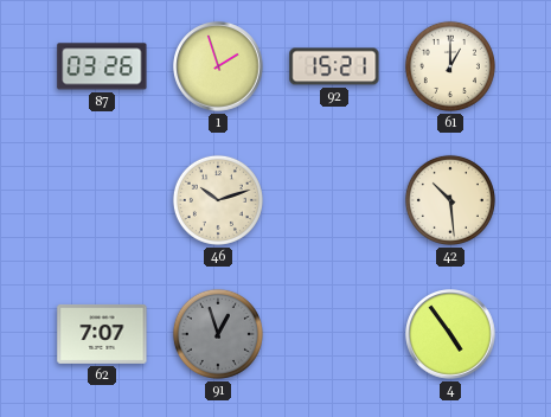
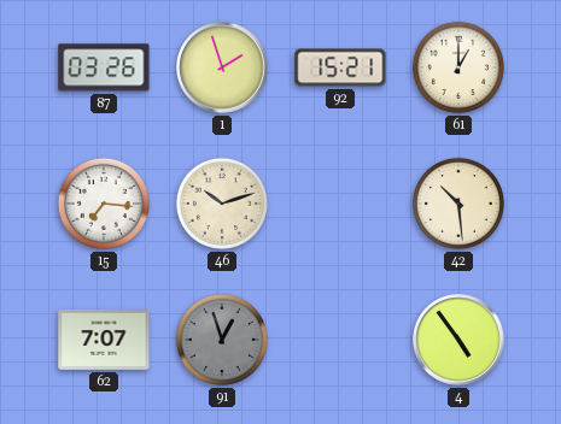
15: none -> 7:16 (104, 204)
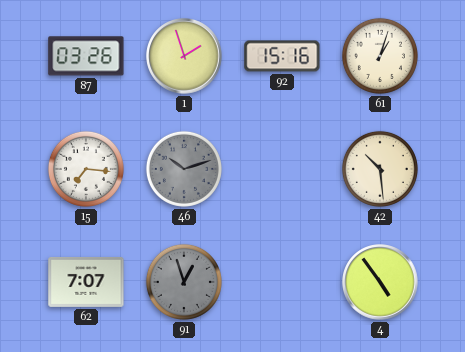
92: 15:21 -> 15:16 (282, 56)
61: 1:00 -> 1:03 (380, 56)
46 dial: cream -> grey (184, 169)
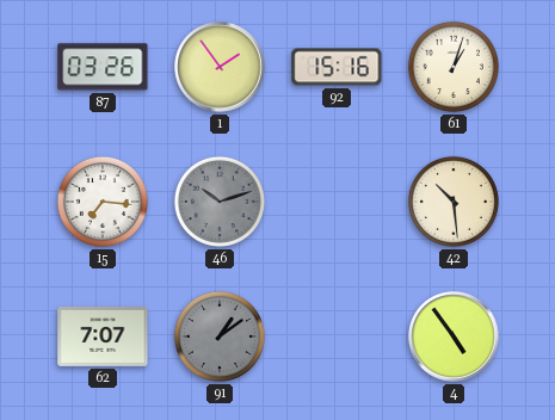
1: 1:57 -> 1:54 (220, 67)
91: 12:57 -> 1:09 (220, 336)
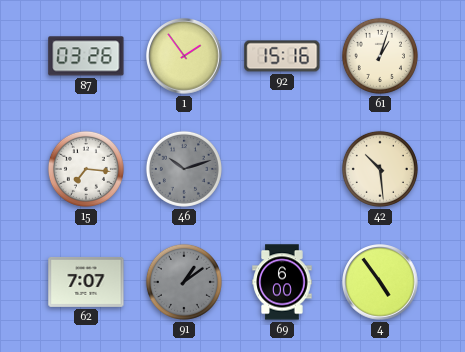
69: none -> 6:00 (282, 282)
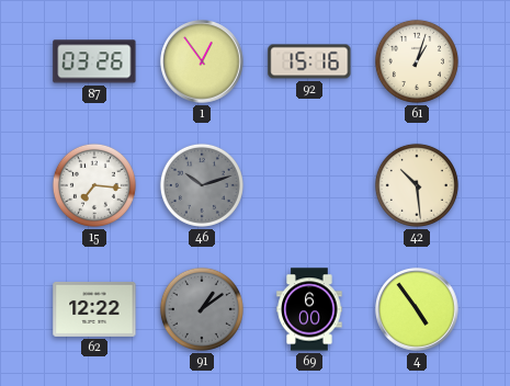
1: 1:54 -> 12:54 (202, 61)
62: 7:07 -> 12:22 (94, 309)
